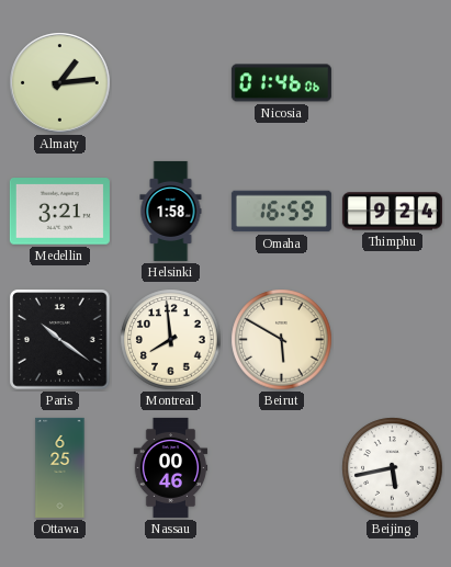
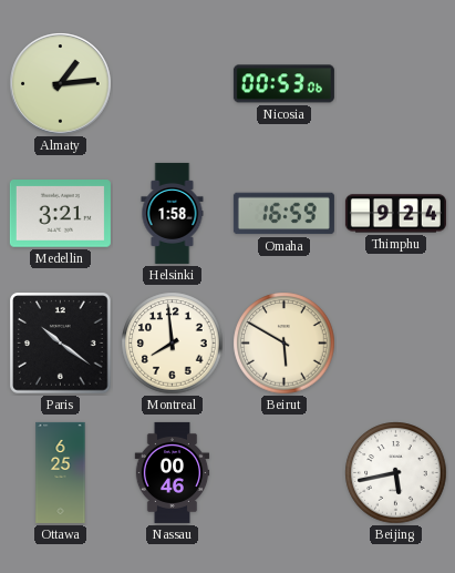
Nicosia: 01:46 -> 00:53 (283, 84)
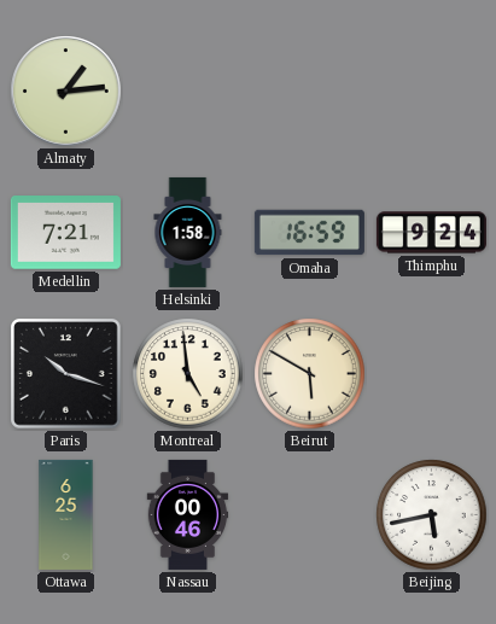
Nicosia: 00:53 -> none (283, 84)
Medellin: 3:21 -> 7:21 (65, 233)
Paris: 10:21 -> 10:18 (66, 374)
Montreal: 7:59 -> 4:59 (188, 374)
